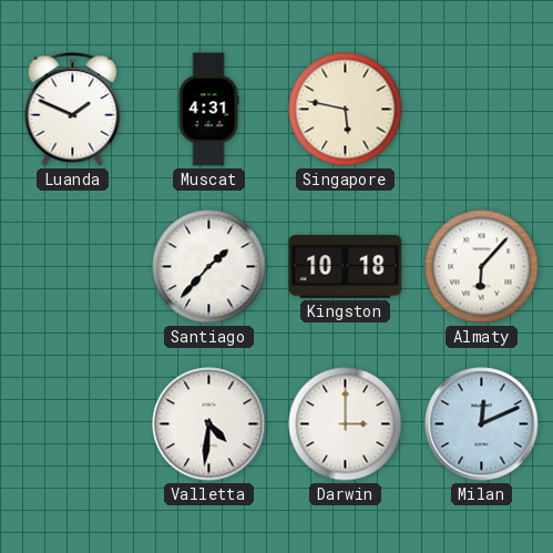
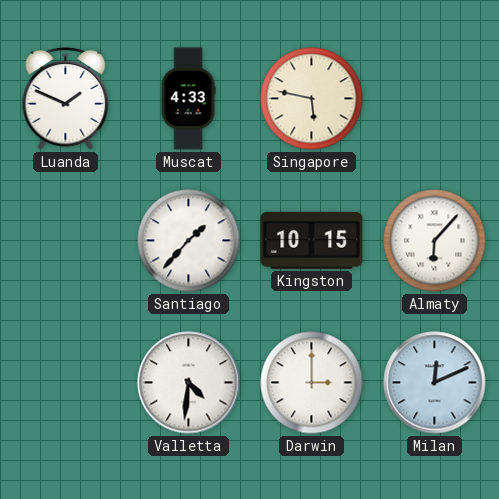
Muscat: 4:31 -> 4:33 (188, 99)
Kingston: 10:18 -> 10:15 (312, 240)
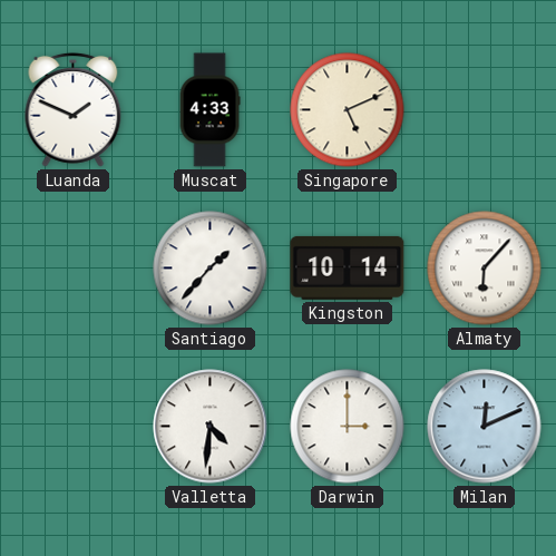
Singapore: 5:47 -> 5:11 (348, 110)
Kingston: 10:15 -> 10:14 (348, 267)
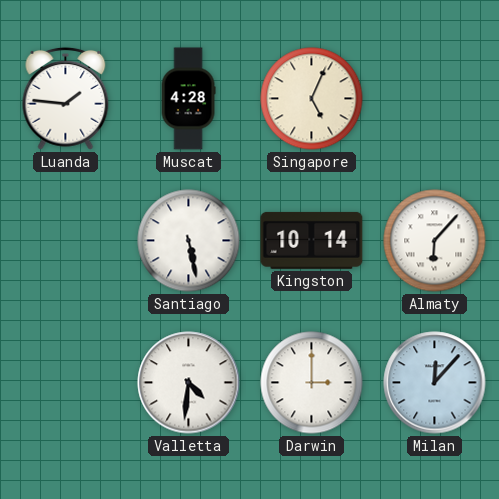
Luanda: 1:49 -> 1:46 (66, 98)
Muscat: 4:33 -> 4:28 (188, 99)
Singapore: 5:11 -> 5:04 (312, 99)
Santiago: 1:37 -> 5:28 (189, 241)
Milan: 12:11 -> 12:07 (435, 383)
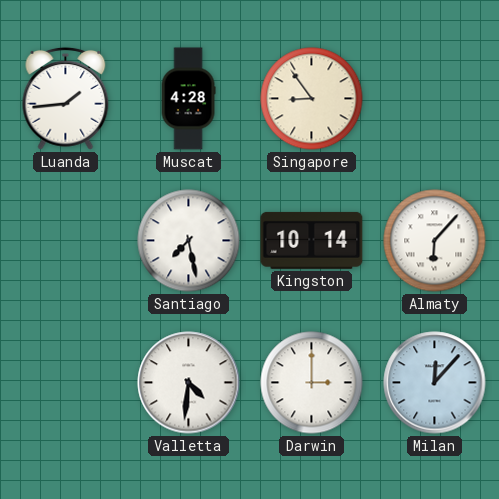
Luanda: 1:46 -> 1:44 (66, 98)
Singapore: 5:04 -> 8:54 (312, 99)
Santiago: 5:28 -> 7:28 (189, 241)
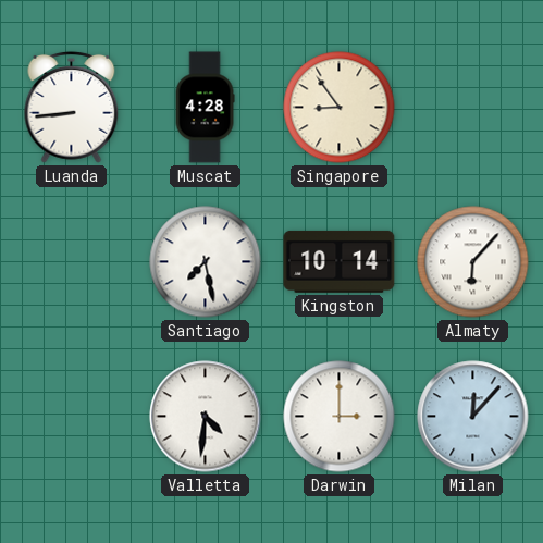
Luanda: 1:44 -> 8:44 (72, 107)
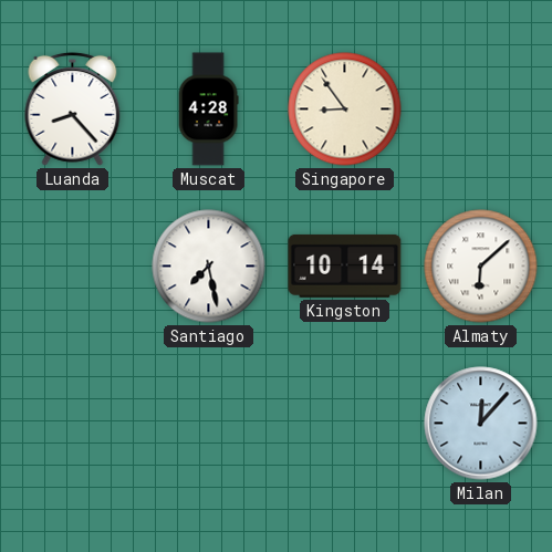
Luanda: 8:44 -> 8:23 (73, 108)
Almaty: 6:07 -> 6:08 (481, 267)
Valletta: 4:31 -> none (206, 417)
Darwin: 3:00 -> none (340, 417)
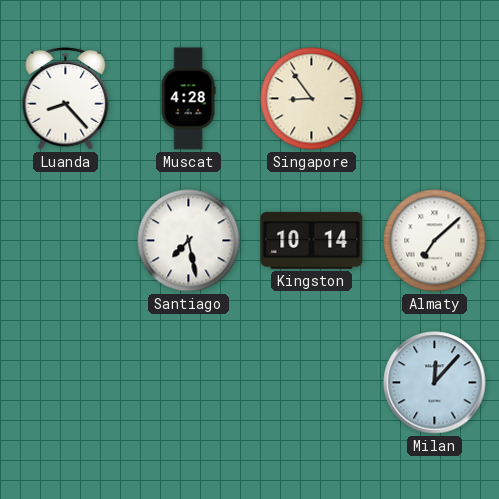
Almaty: 6:08 -> 7:08 (435, 241)
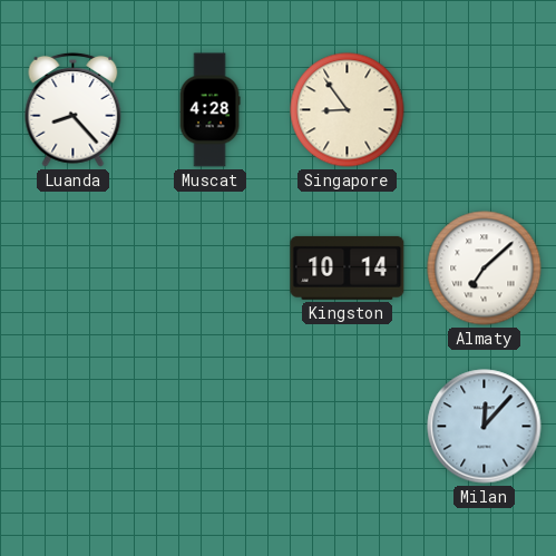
Santiago: 7:28 -> none (189, 241)
